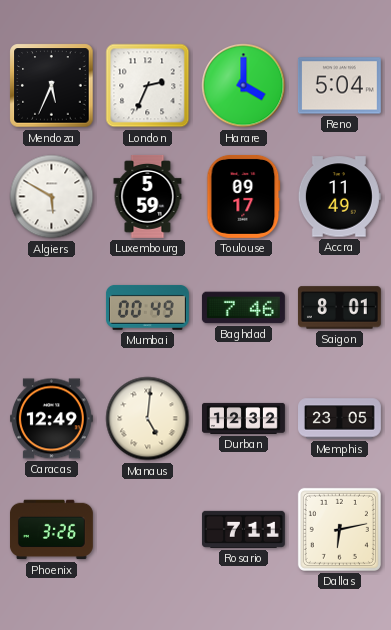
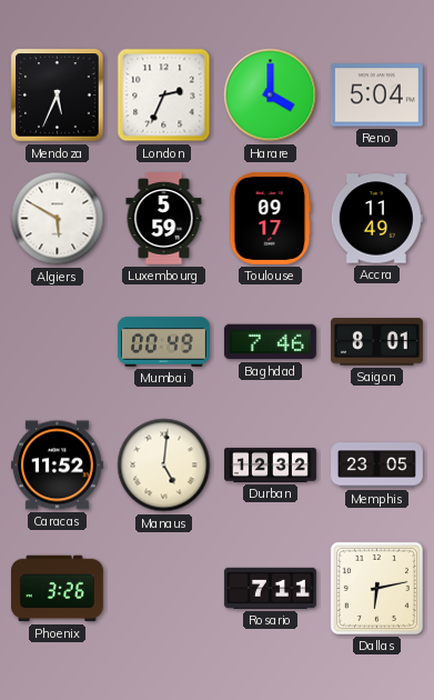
Caracas: 12:49 -> 11:52 (57, 466)
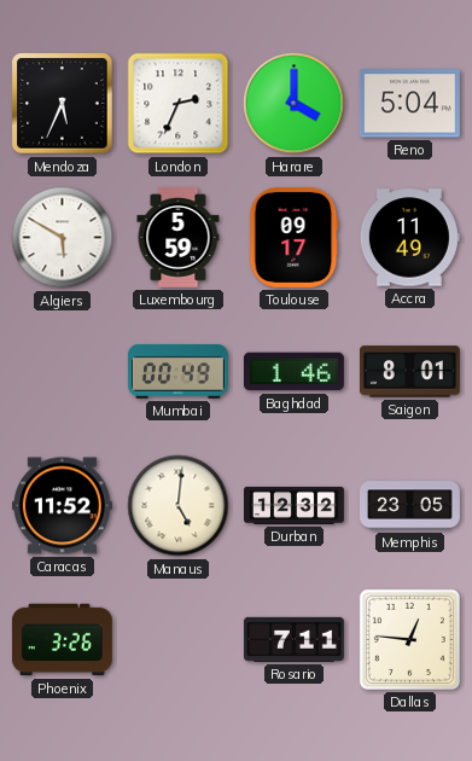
Baghdad: 7:46 -> 1:46 (293, 372)
Dallas: 6:13 -> 12:46 (409, 639)
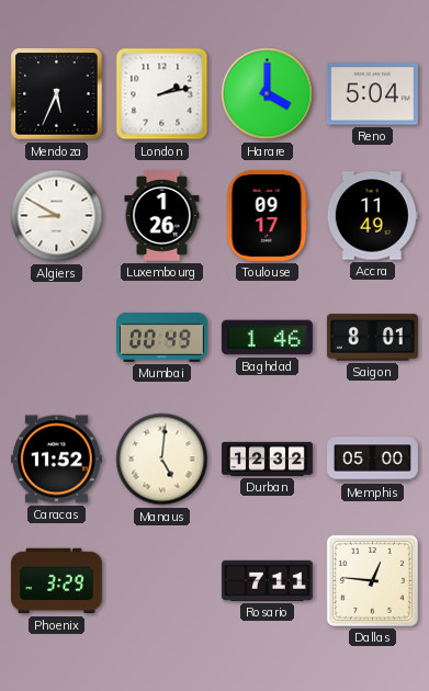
London: 2:34 -> 2:13 (162, 94)
Algiers: 5:50 -> 8:50 (57, 216)
Luxembourg: 5:59 -> 1:26 (162, 215)
Memphis: 23:05 -> 05:00 (373, 460)
Phoenix: 3:26 -> 3:29 (56, 581)
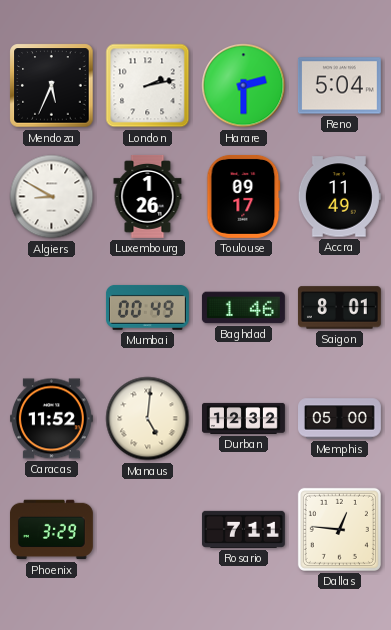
Harare: 4:00 -> 2:30 (244, 86)
